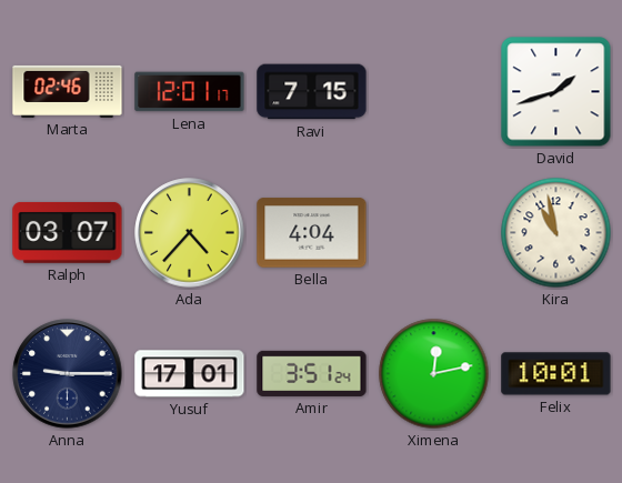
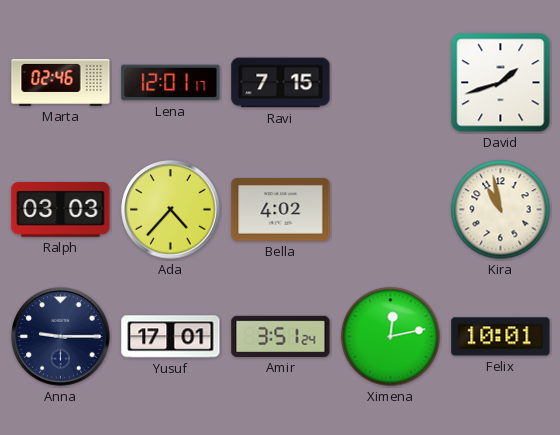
Ralph: 03:07 -> 03:03 (61, 209)
Bella: 4:04 -> 4:02 (281, 210)
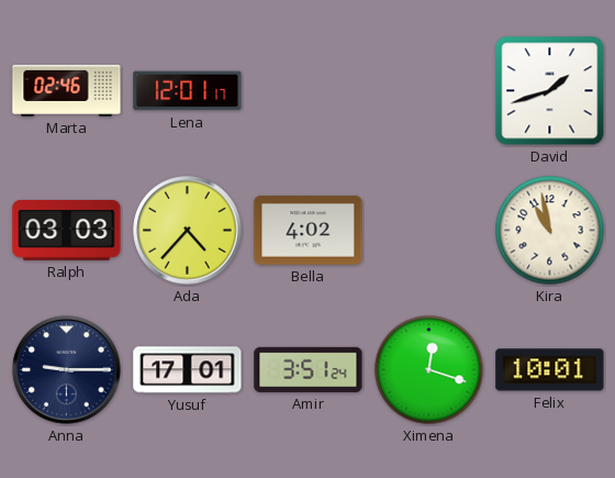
Ravi: 7:15 -> none (281, 83)
Ximena: 12:13 -> 12:18 (429, 370)
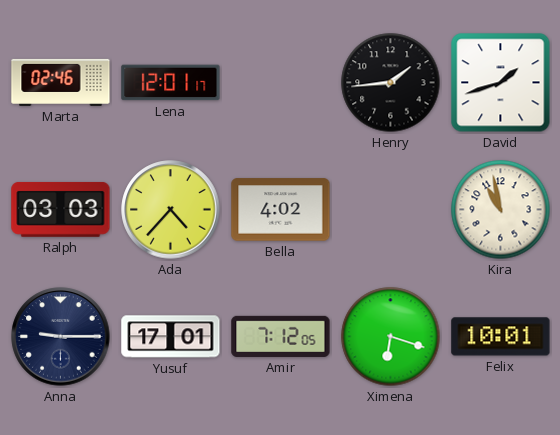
Henry: none -> 1:44 (391, 83)
Amir: 3:51 -> 7:12 (281, 336)
Ximena: 12:18 -> 6:18 (391, 337)
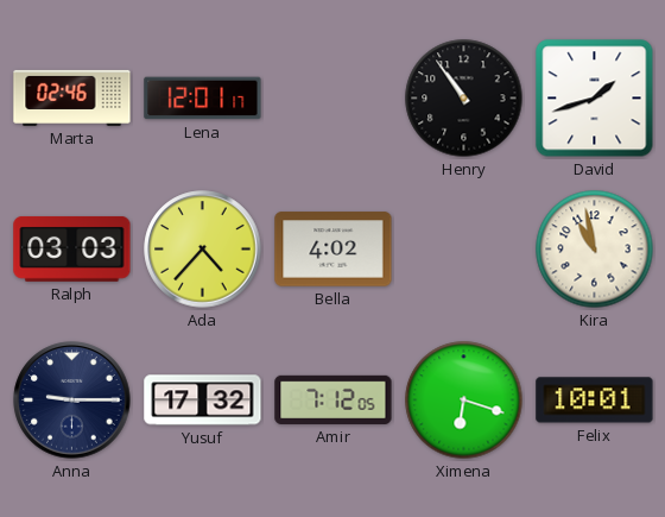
Henry: 1:44 -> 10:54 (464, 99)
Yusuf: 17:01 -> 17:32 (203, 401)
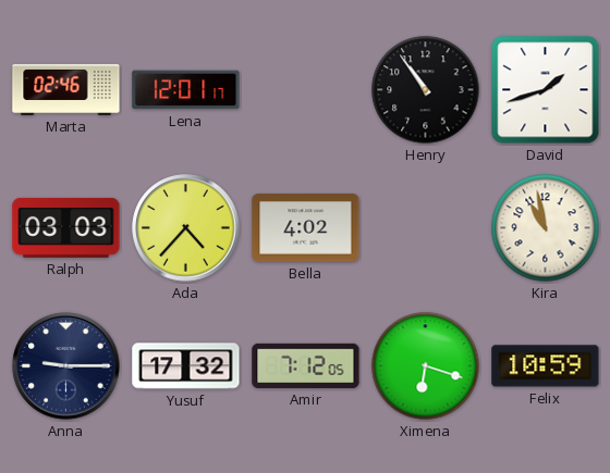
Felix: 10:01 -> 10:59 (546, 366)
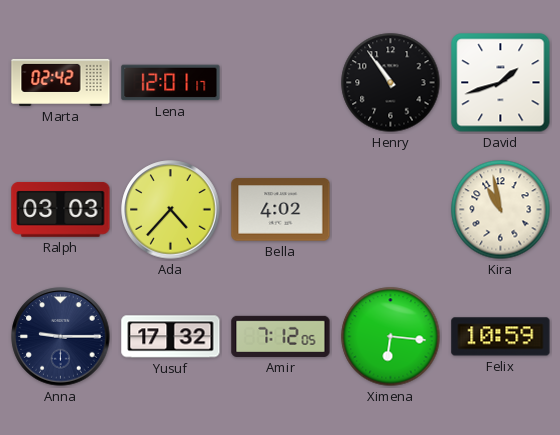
Marta: 02:46 -> 02:42 (61, 82)
Ximena: 6:18 -> 6:16 (391, 337)
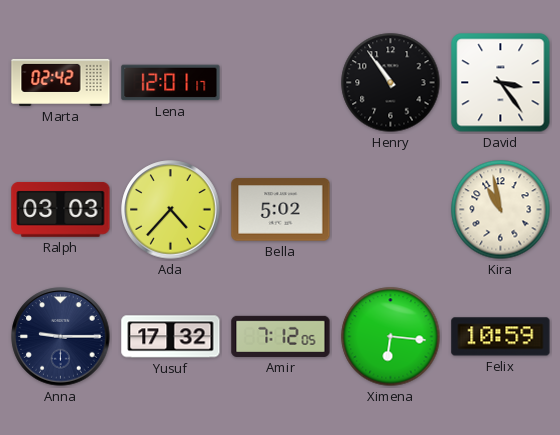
David: 1:42 -> 3:24 (501, 83)
Bella: 4:02 -> 5:02 (281, 210)
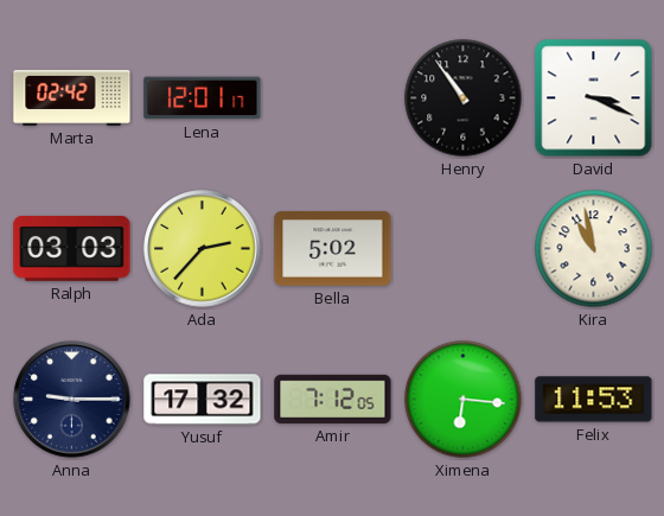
David: 3:24 -> 3:19 (594, 98)
Ada: 4:37 -> 2:37 (203, 249)
Felix: 10:59 -> 11:53 (594, 400)
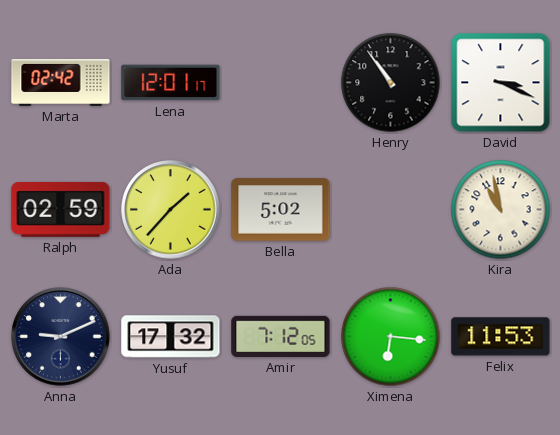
Ralph: 03:03 -> 02:59 (61, 209)
Ada: 2:37 -> 1:37 (171, 210)
Anna: 9:15 -> 9:11 (61, 337)
